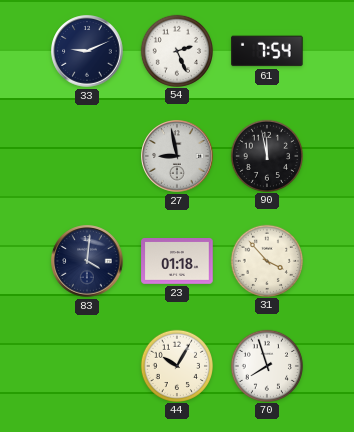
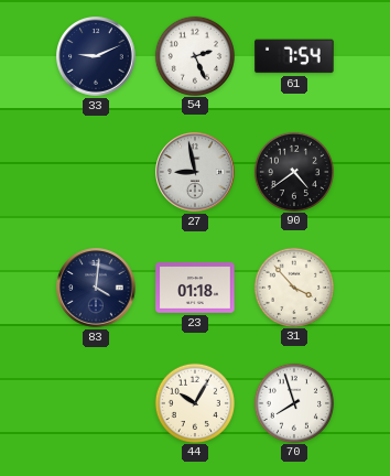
90: 11:58 -> 4:39 (293, 171)
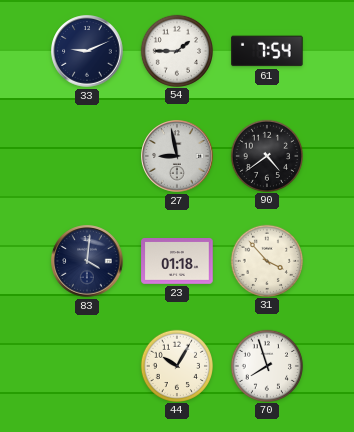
54: 2:26 -> 1:45 (176, 50)
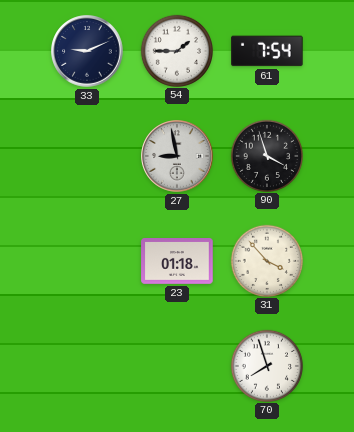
90: 4:39 -> 3:57 (266, 155)
83: 4:01 -> none (87, 261)
44: 10:05 -> none (176, 365)
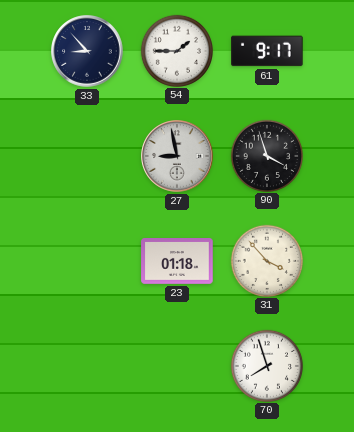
33: 9:11 -> 8:53 (87, 51)
61: 7:54 -> 9:17 (267, 51)
